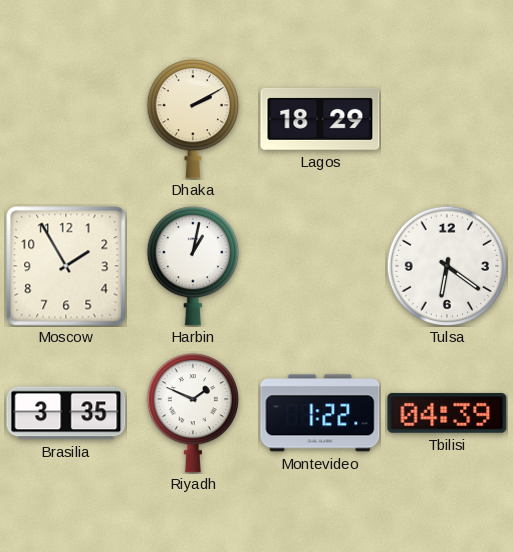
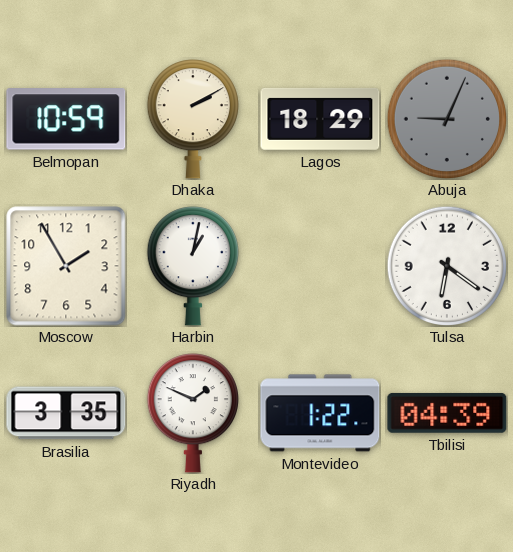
Belmopan: none -> 10:59 (66, 119)
Abuja: none -> 9:04 (446, 118)
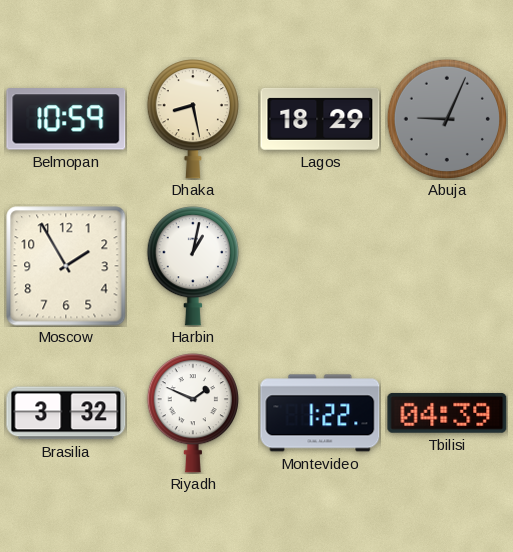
Dhaka: 2:10 -> 8:28 (193, 119)
Tulsa: 6:21 -> none (446, 265)
Brasilia: 3:35 -> 3:32 (66, 413)
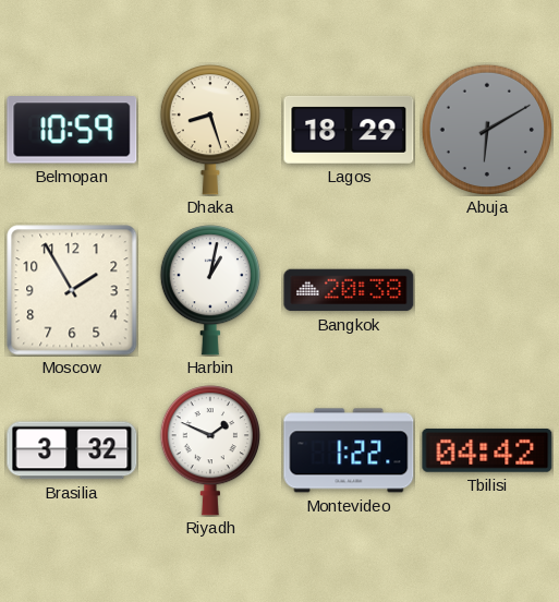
Dhaka: 8:28 -> 8:27 (210, 130)
Abuja: 9:04 -> 6:10 (486, 129)
Bangkok: none -> 20:38 (349, 290)
Tbilisi: 04:39 -> 04:42 (487, 450)
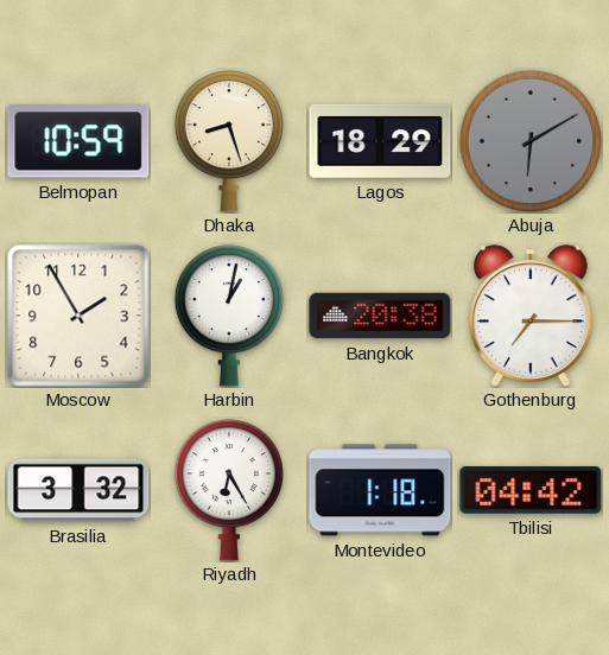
Gothenburg: none -> 7:15 (531, 316)
Riyadh: 1:49 -> 6:25 (229, 490)
Montevideo: 1:22 -> 1:18 (380, 490)
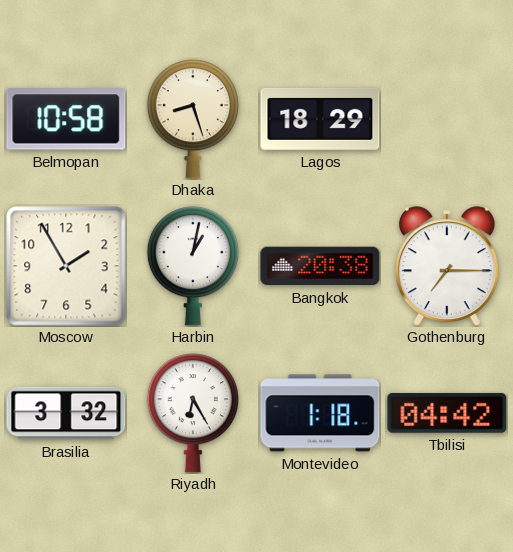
Belmopan: 10:59 -> 10:58 (66, 119)
Abuja: 6:10 -> none (529, 140)
